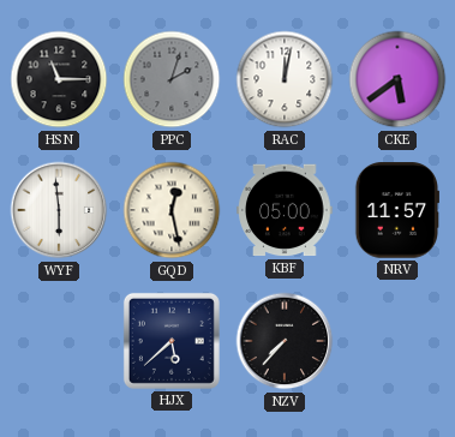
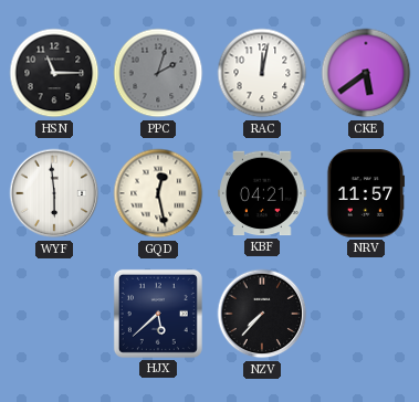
KBF: 05:00 -> 04:21 (262, 193)
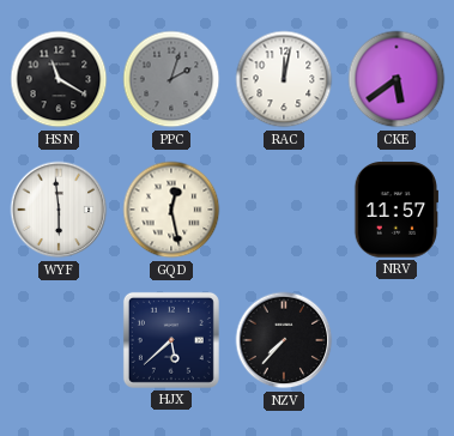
HSN: 11:15 -> 11:20 (59, 79)
KBF: 04:21 -> none (262, 193)
